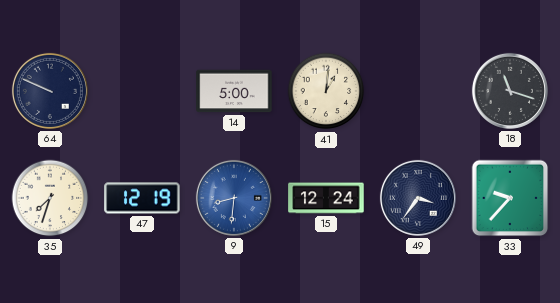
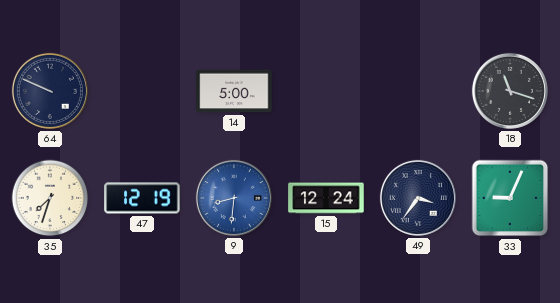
41: 1:01 -> none (326, 91)
33: 9:37 -> 9:04 (510, 198)
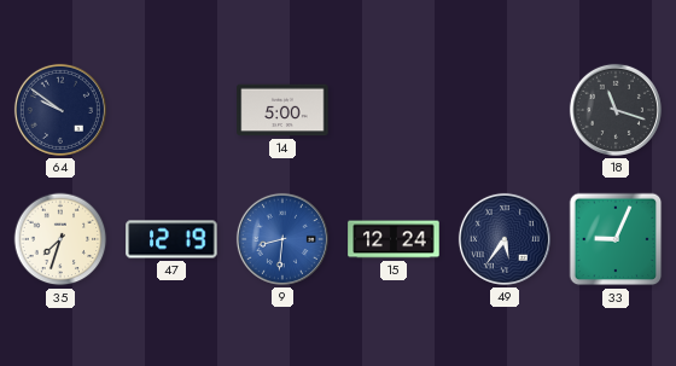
64: 9:49 -> 9:51 (60, 110)
49: 3:36 -> 5:36 (505, 239)
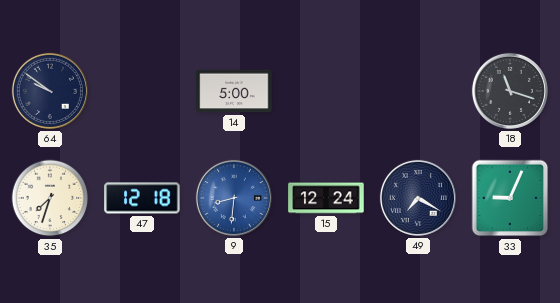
47: 12:19 -> 12:18 (142, 198)
49: 5:36 -> 7:20 (418, 198)
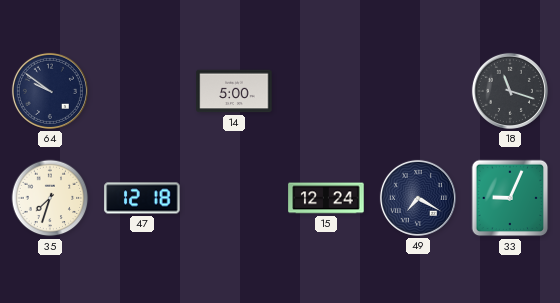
9: 8:31 -> none (234, 198)
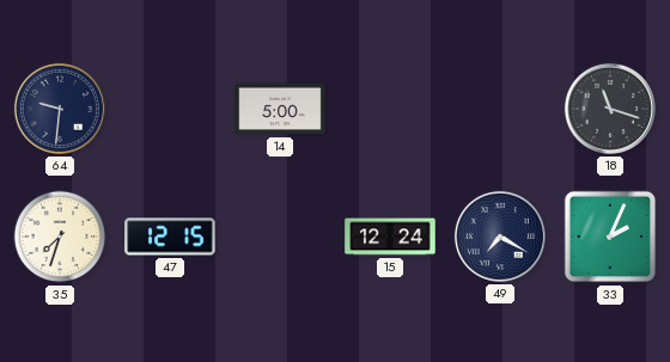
64: 9:51 -> 9:31 (60, 109)
47: 12:18 -> 12:15 (170, 237)
33: 9:04 -> 2:04 (610, 237)
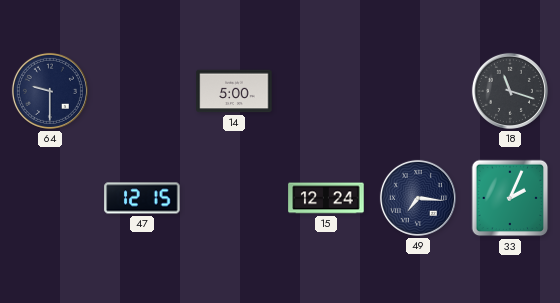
64: 9:31 -> 9:30 (50, 91)
35: 7:33 -> none (60, 237)
49: 7:20 -> 7:16 (418, 198)
